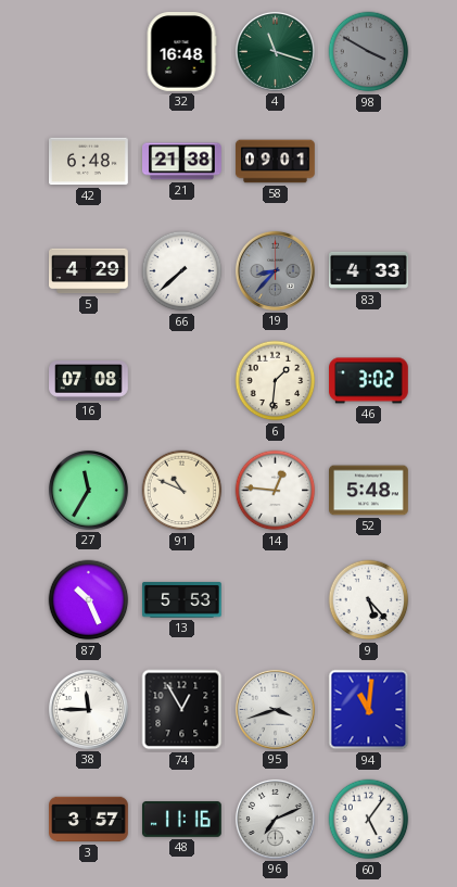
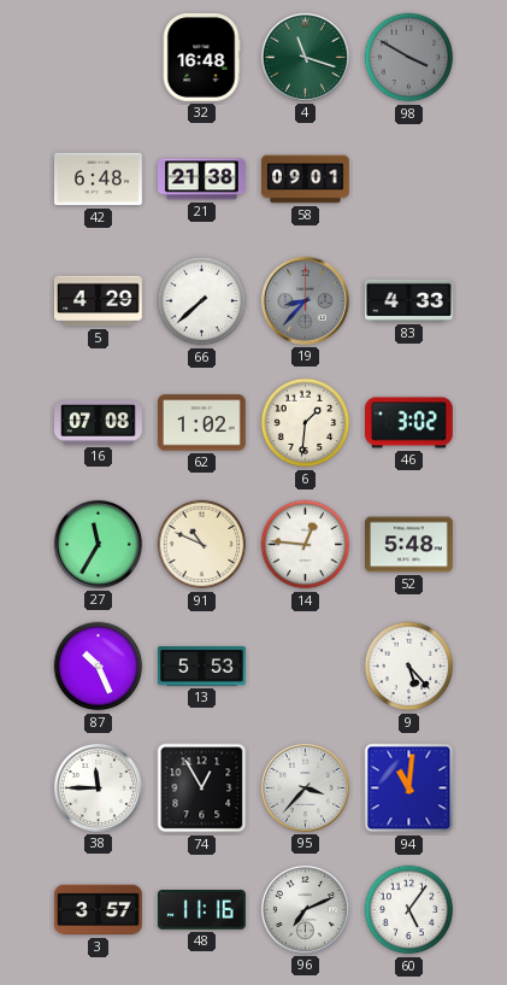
62: none -> 1:02 (202, 423)
95: 3:42 -> 3:37 (305, 787)
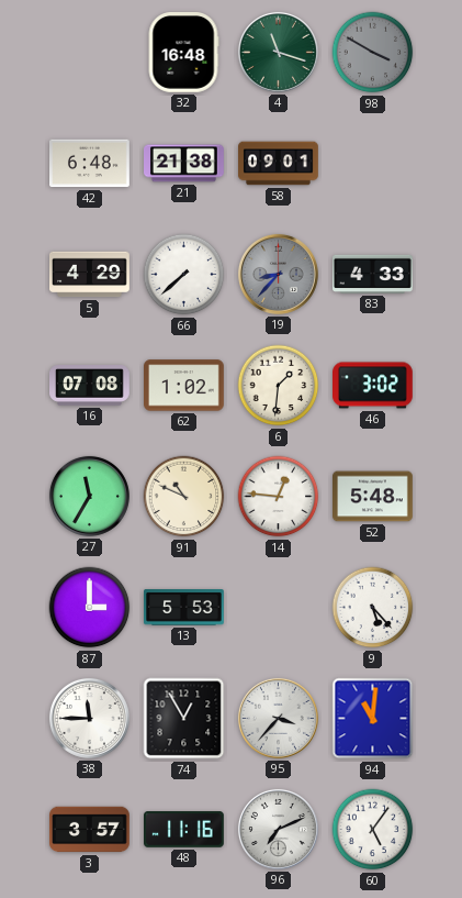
87: 10:26 -> 3:00 (90, 608)
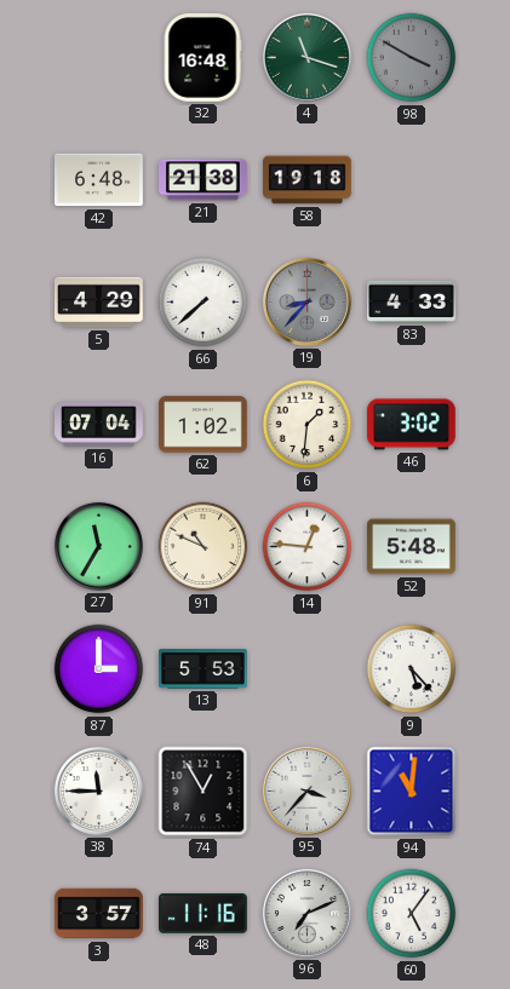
58: 09:01 -> 19:18 (308, 180)
16: 07:08 -> 07:04 (99, 425)
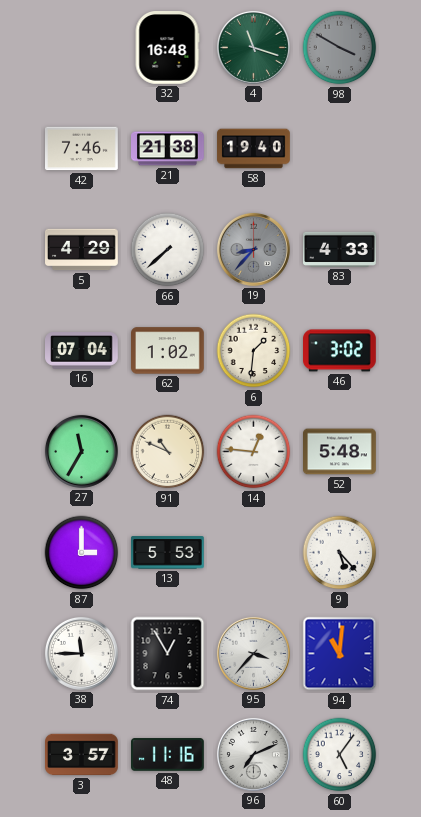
42: 6:48 -> 7:46 (82, 149)
58: 19:18 -> 19:40 (254, 149)
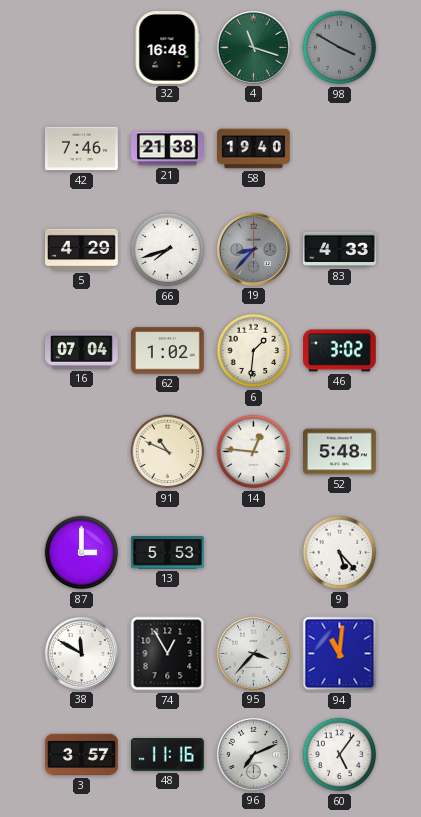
66: 7:38 -> 7:42 (168, 250)
27: 11:35 -> none (81, 451)
38: 11:45 -> 11:50 (81, 653)
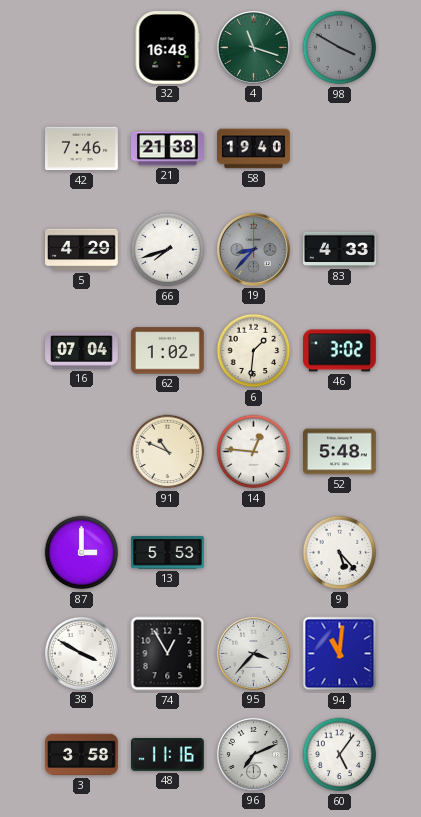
38: 11:50 -> 3:50 (81, 653)
3: 3:57 -> 3:58 (82, 755)
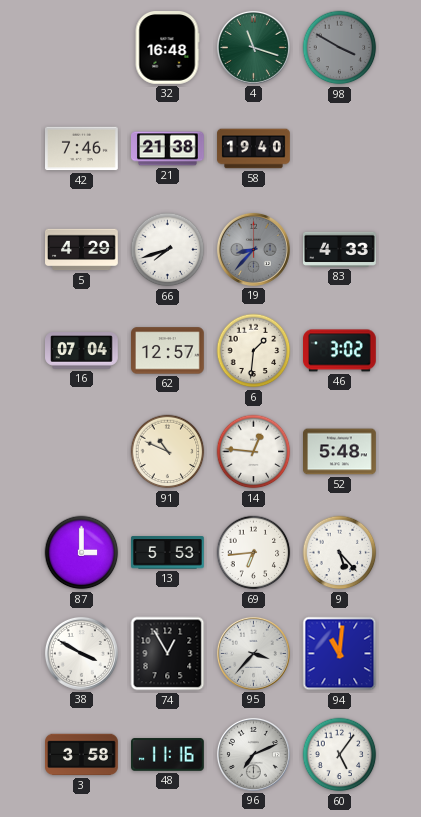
62: 1:02 -> 12:57 (168, 351)
69: none -> 6:44 (254, 553)
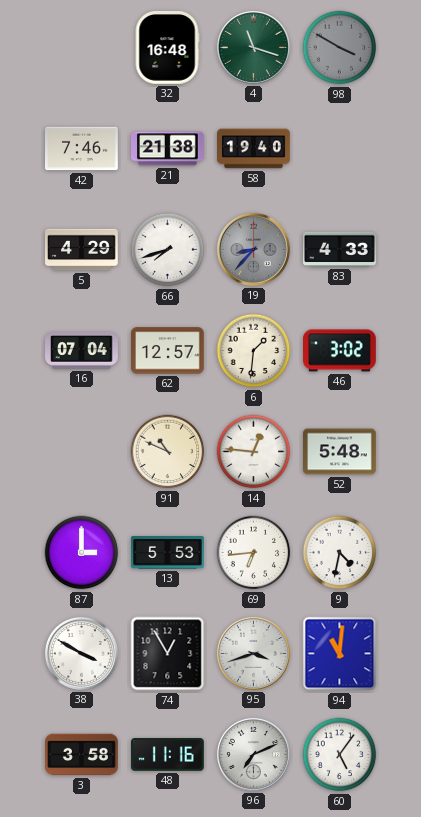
9: 5:23 -> 4:32 (340, 553)
95: 3:37 -> 3:42 (253, 653)
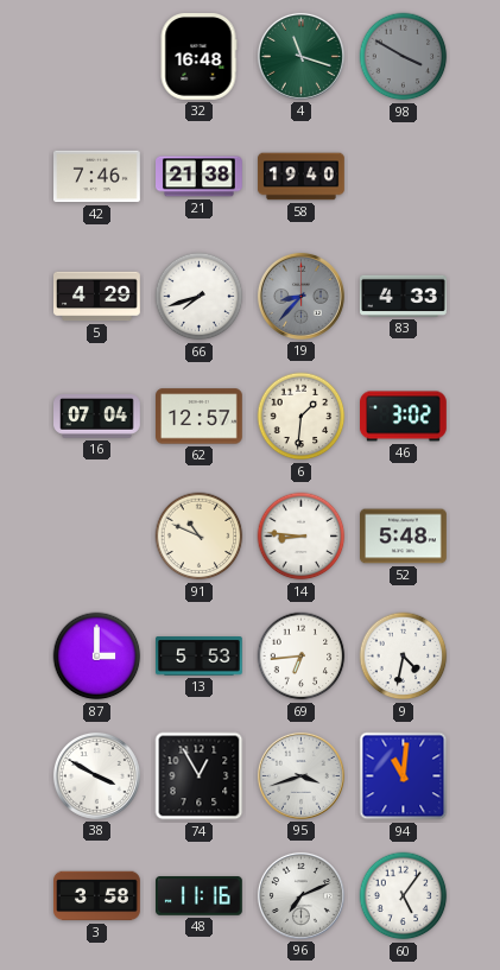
14: 12:46 -> 8:46 (302, 537)
